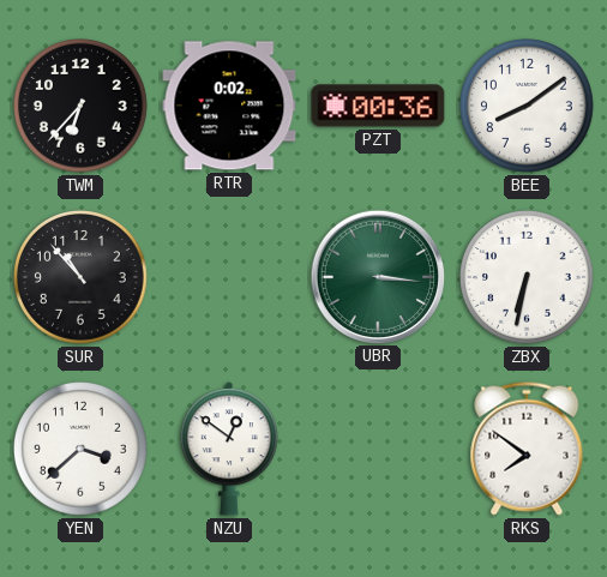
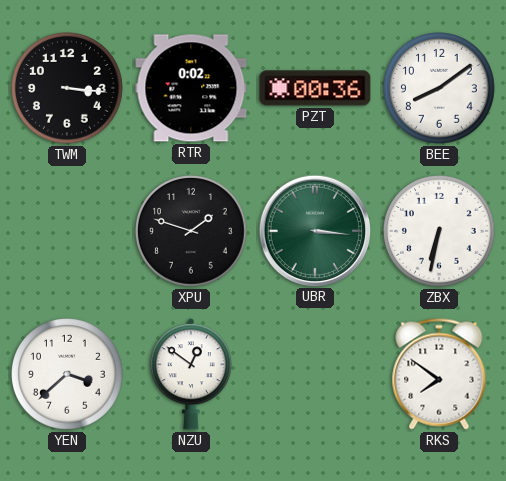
TWM: 6:37 -> 3:16 (68, 89)
SUR: 10:53 -> none (82, 278)
XPU: none -> 1:48 (192, 232)
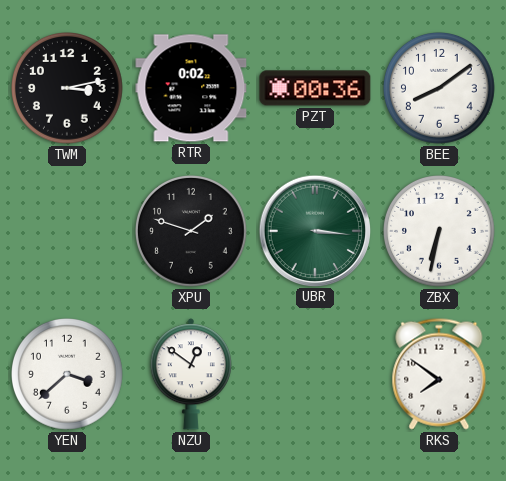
TWM: 3:16 -> 3:13 (68, 89)
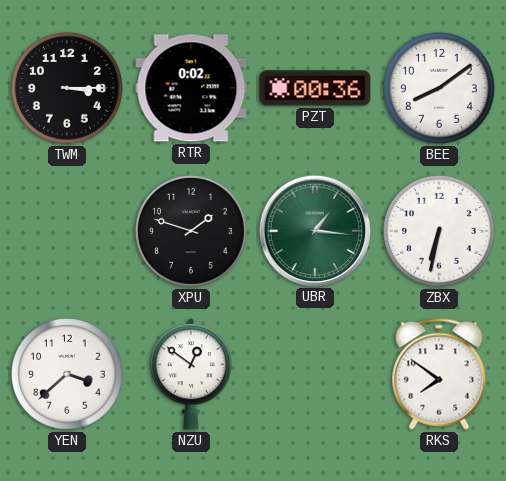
TWM: 3:13 -> 3:15 (68, 89)
UBR: 3:16 -> 1:16 (314, 230)
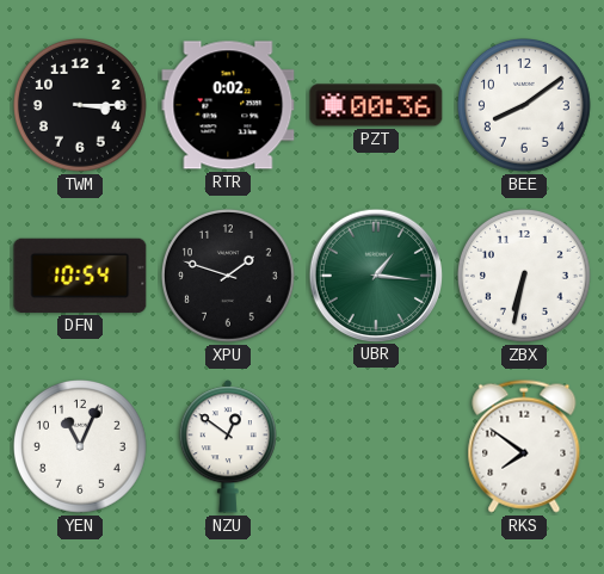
DFN: none -> 10:54 (80, 276)
YEN: 3:38 -> 11:04 (81, 448)
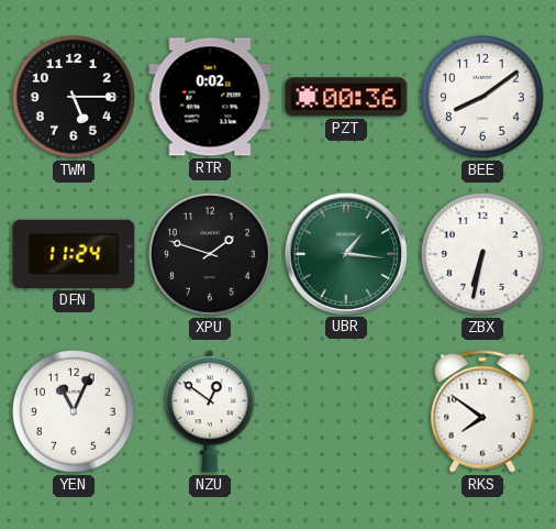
TWM: 3:15 -> 5:15 (75, 98)
DFN: 10:54 -> 11:24 (74, 254)
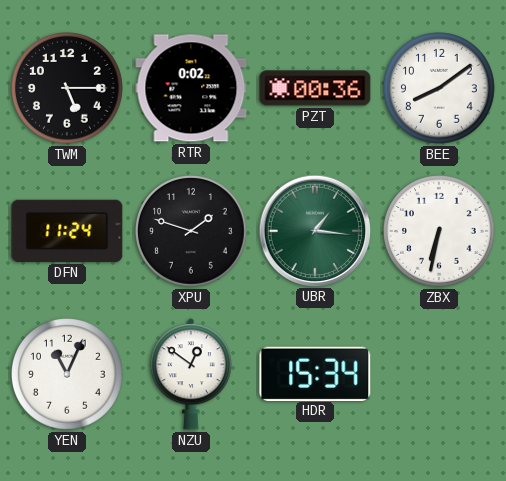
HDR: none -> 15:34 (315, 373)
RKS: 7:51 -> none (482, 411)
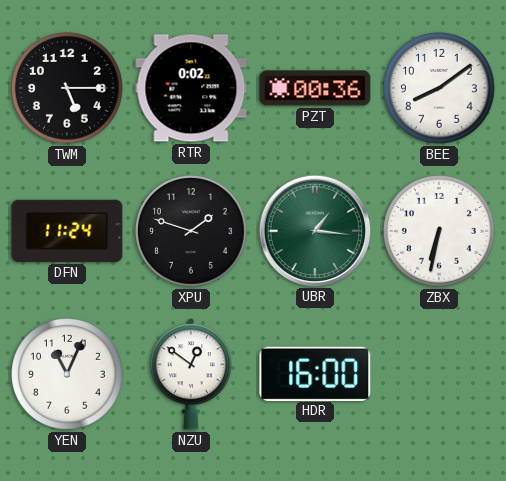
HDR: 15:34 -> 16:00 (315, 373)
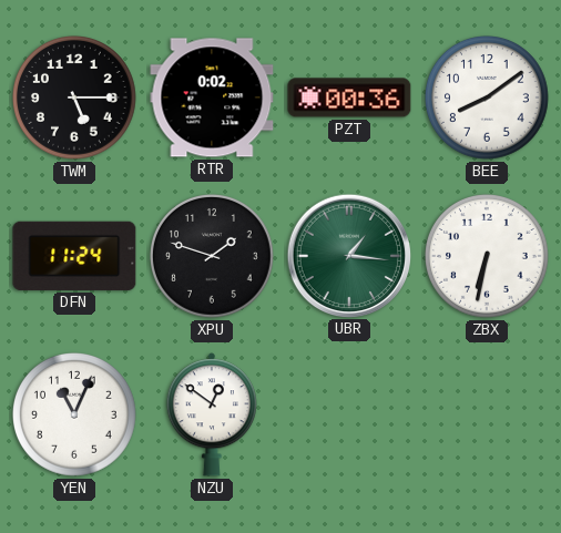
HDR: 16:00 -> none (315, 373)
